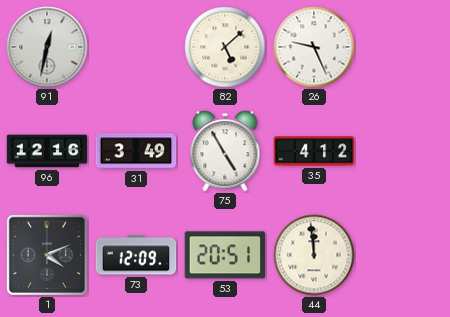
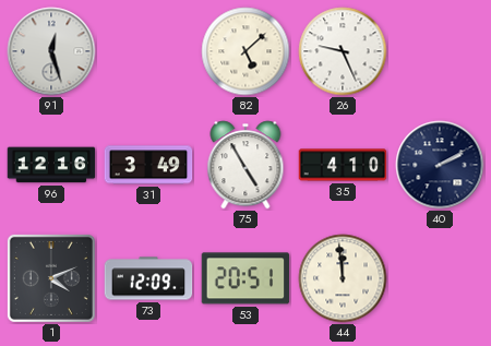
91: 12:32 -> 12:27 (51, 51)
35: 4:12 -> 4:10 (343, 165)
40: none -> 2:10 (440, 165)
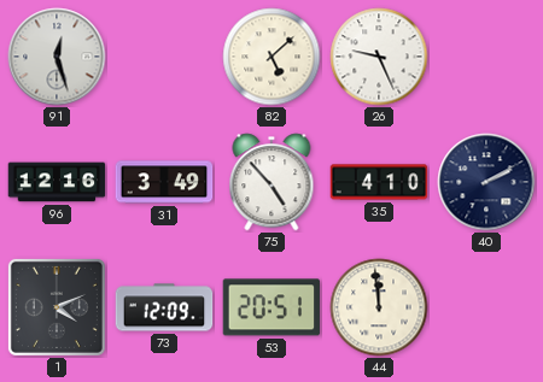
75: 4:55 -> 4:53 (271, 182)
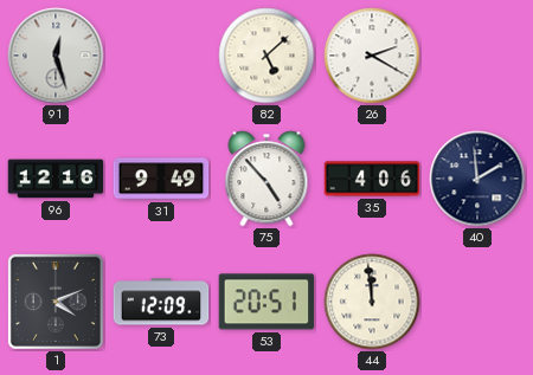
26: 9:26 -> 2:20 (372, 56)
31: 3:49 -> 9:49 (161, 179)
35: 4:10 -> 4:06 (372, 179)
40: 2:10 -> 1:59 (477, 179)
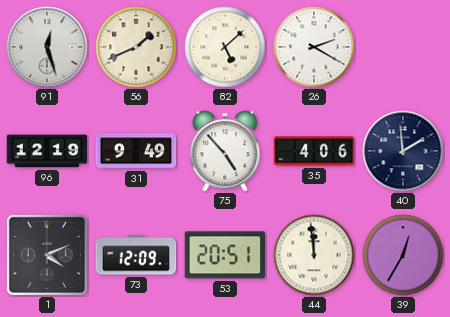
56: none -> 1:41 (136, 47)
96: 12:16 -> 12:19 (47, 151)
39: none -> 12:35 (403, 255)
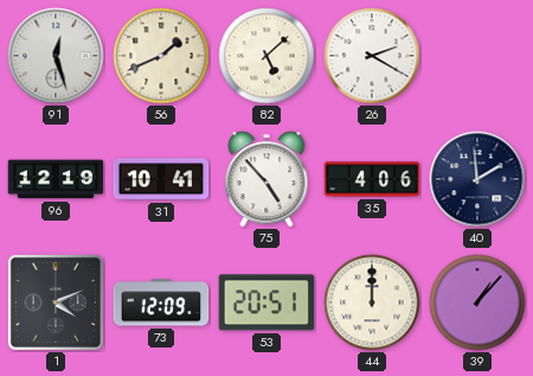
31: 9:49 -> 10:41 (161, 179)
44: 11:59 -> 12:00 (372, 302)
39: 12:35 -> 1:07 (477, 302)
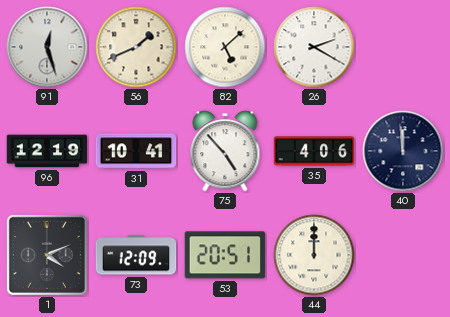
40: 1:59 -> 11:59 (403, 151)
39: 1:07 -> none (477, 302)
